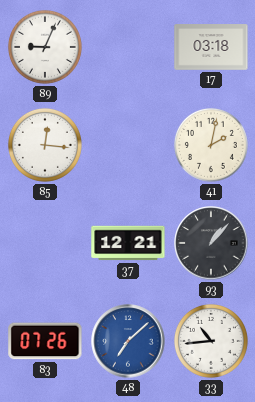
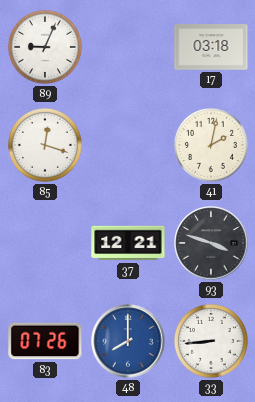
85: 12:16 -> 12:18 (45, 145)
93: 1:07 -> 3:48 (211, 243)
48: 7:08 -> 8:00 (128, 341)
33: 10:44 -> 8:44 (211, 341)
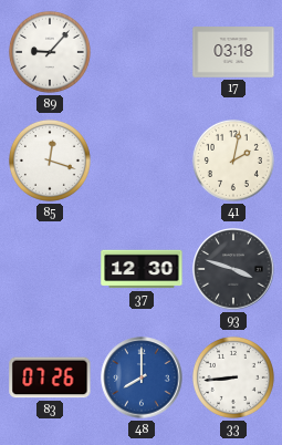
89: 9:04 -> 9:07 (50, 52)
37: 12:21 -> 12:30 (142, 269)
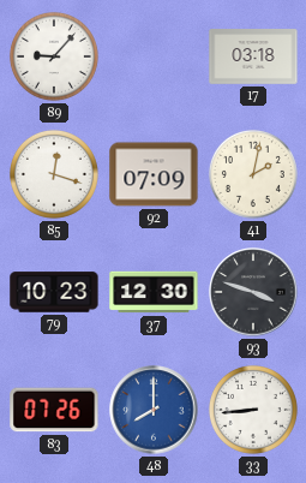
92: none -> 07:09 (154, 174)
79: none -> 10:23 (54, 292)
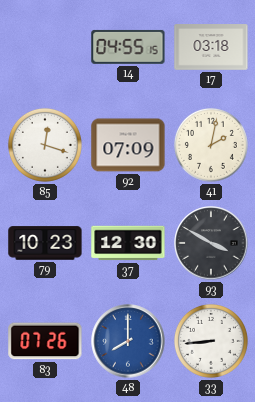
89: 9:07 -> none (54, 56)
14: none -> 04:55 (128, 47)
93: 3:48 -> 3:50 (211, 243)
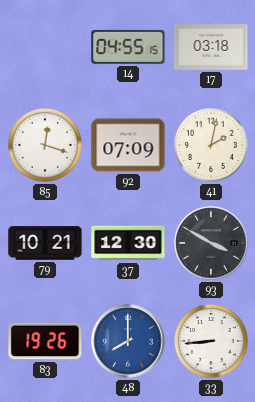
79: 10:23 -> 10:21 (45, 243)
83: 07:26 -> 19:26 (45, 341)
